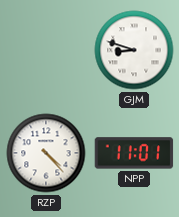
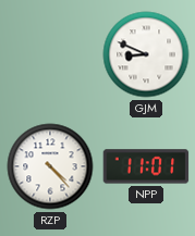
GJM: 8:48 -> 8:49 (146, 54)
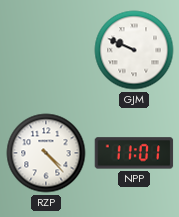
GJM: 8:49 -> 9:49 (134, 50)
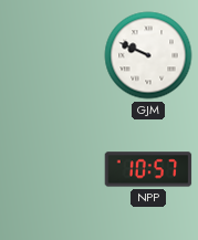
RZP: 4:23 -> none (46, 153)
NPP: 11:01 -> 10:57 (148, 169)
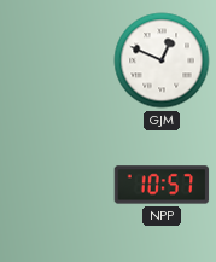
GJM: 9:49 -> 12:49 (162, 60)
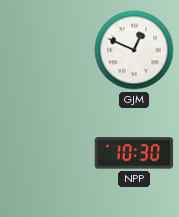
NPP: 10:57 -> 10:30 (134, 153)
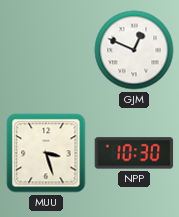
MUU: none -> 3:27 (46, 153)
